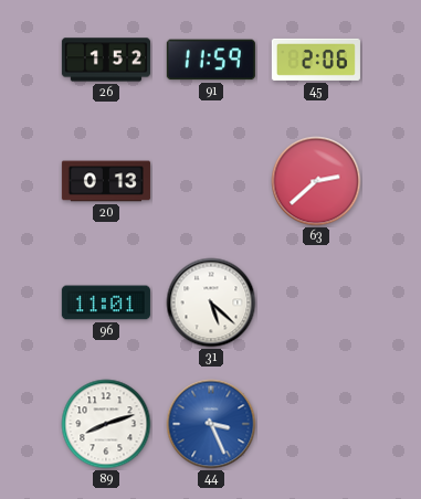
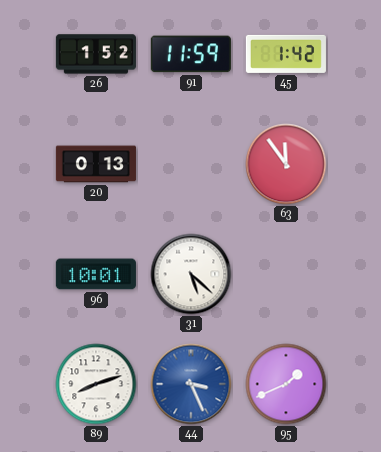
45: 2:06 -> 1:42 (286, 54)
63: 2:38 -> 11:54 (286, 164)
96: 11:01 -> 10:01 (96, 274)
95: none -> 1:41 (286, 384)
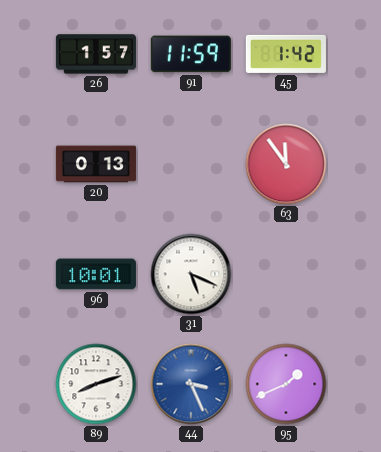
26: 1:52 -> 1:57 (96, 54)
31: 5:22 -> 5:19 (191, 274)
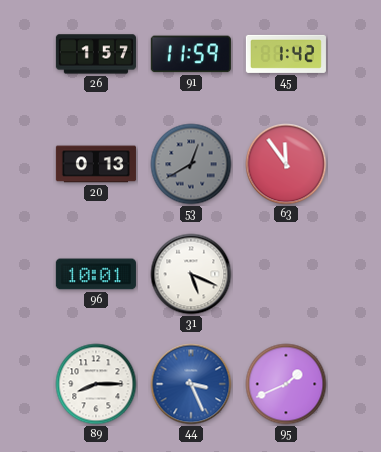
53: none -> 12:40 (191, 164)
89: 8:12 -> 8:15 (96, 384)
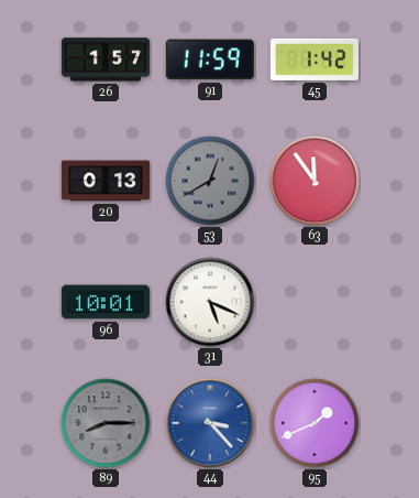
89 dial: white -> grey (106, 423)
44: 3:26 -> 3:23 (210, 423)
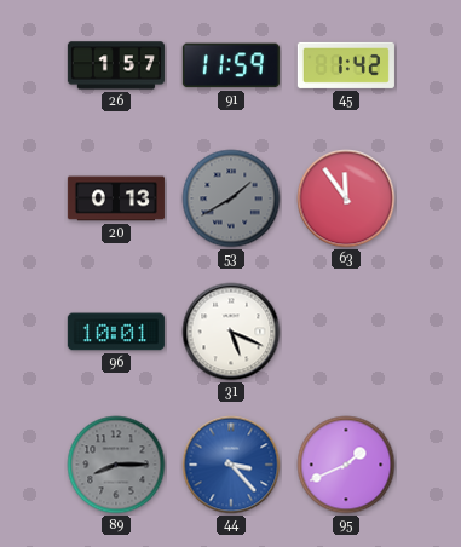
53: 12:40 -> 1:40 (231, 198)
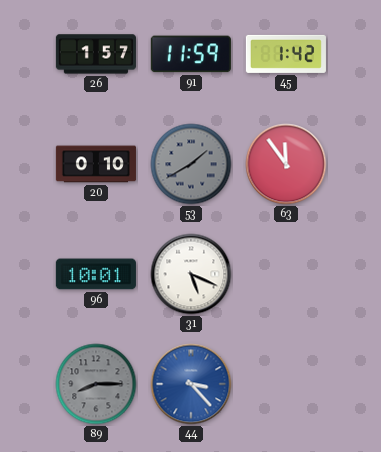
20: 0:13 -> 0:10 (96, 164)
95: 1:41 -> none (346, 465)
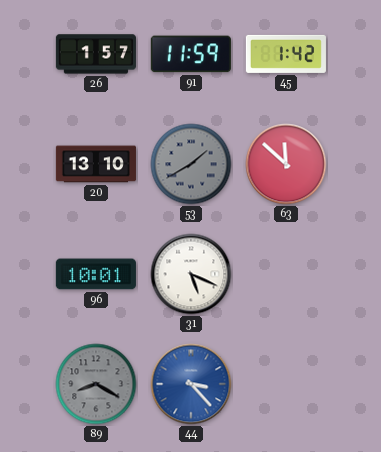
20: 0:10 -> 13:10 (96, 164)
63: 11:54 -> 11:52 (286, 164)
89: 8:15 -> 8:20 (96, 384)
